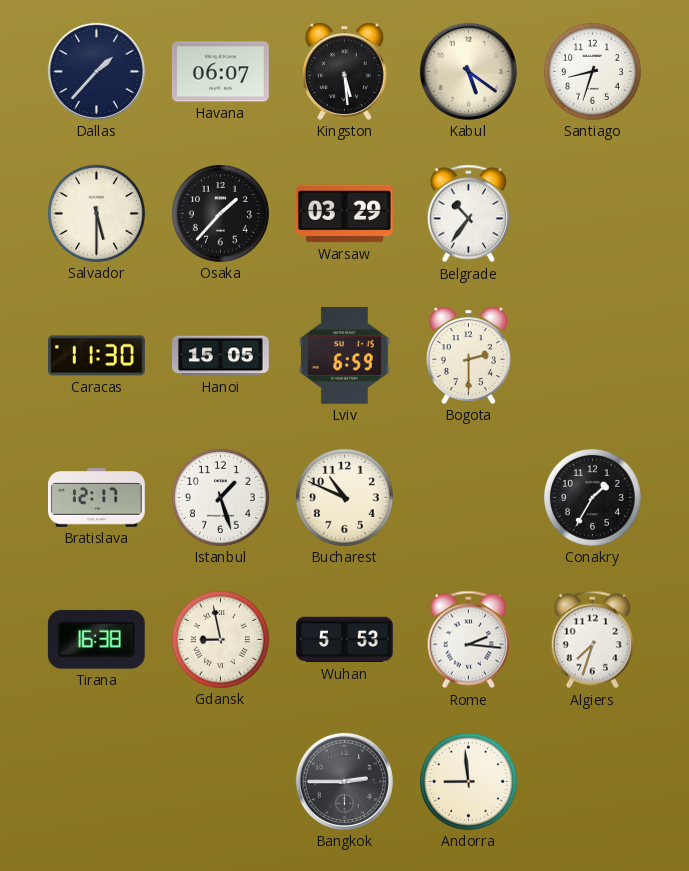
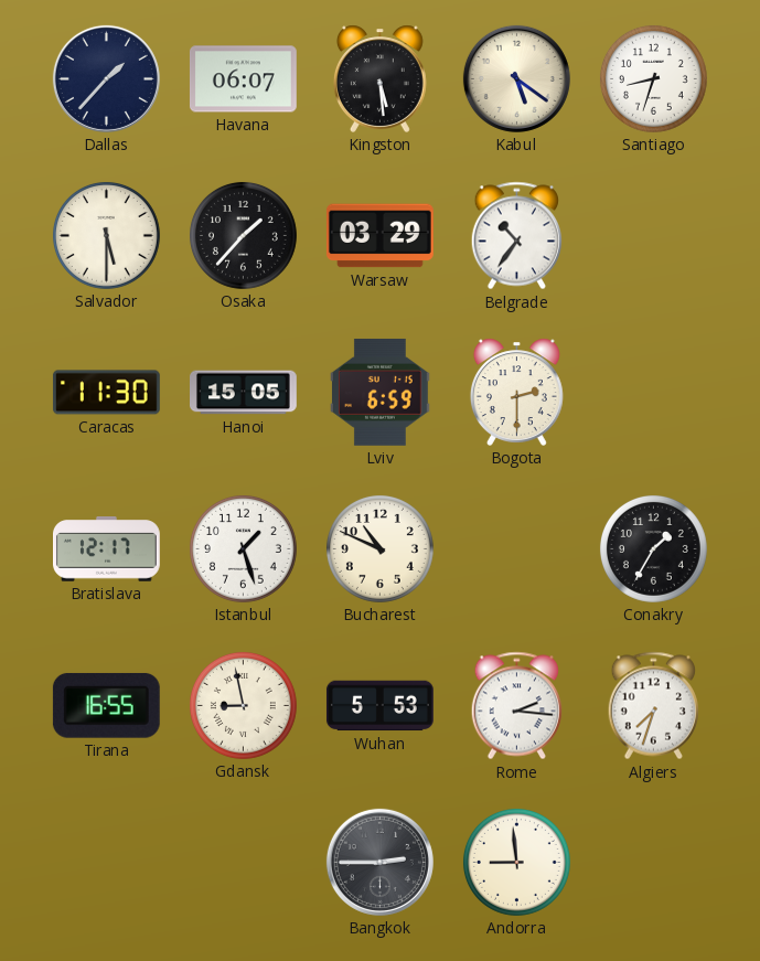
Tirana: 16:38 -> 16:55 (106, 705)
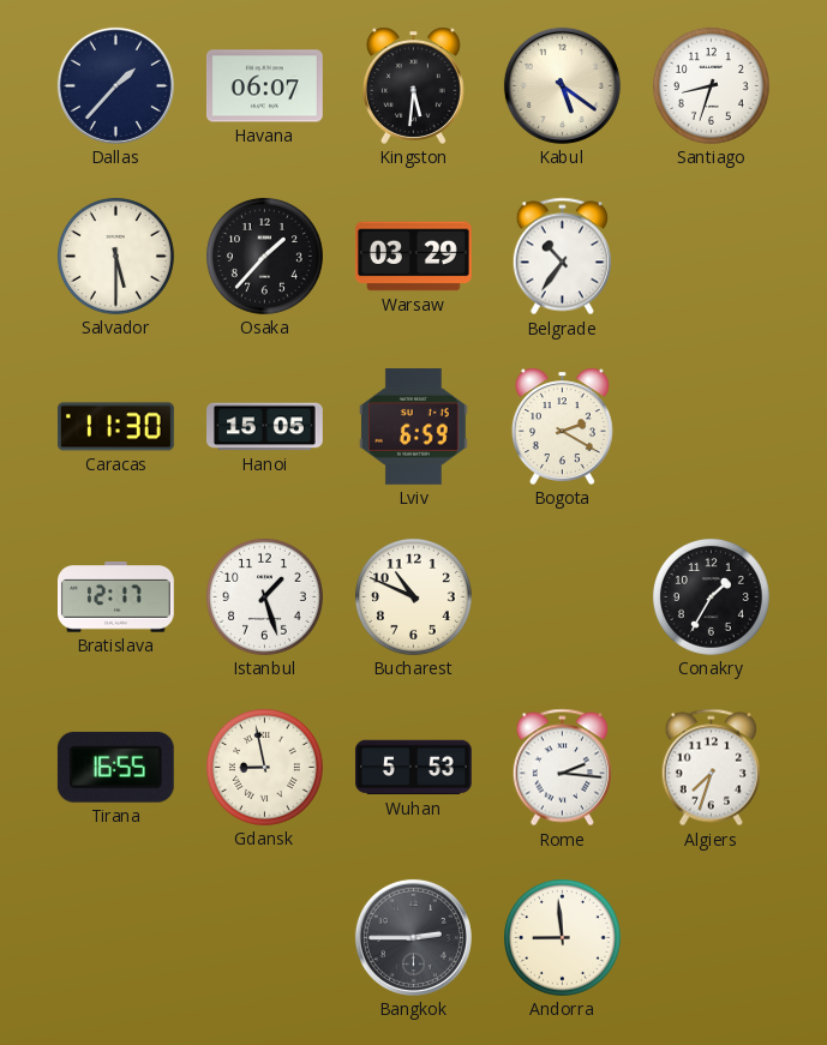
Kingston: 5:29 -> 5:31 (413, 85)
Bogota: 2:30 -> 2:20 (562, 426)
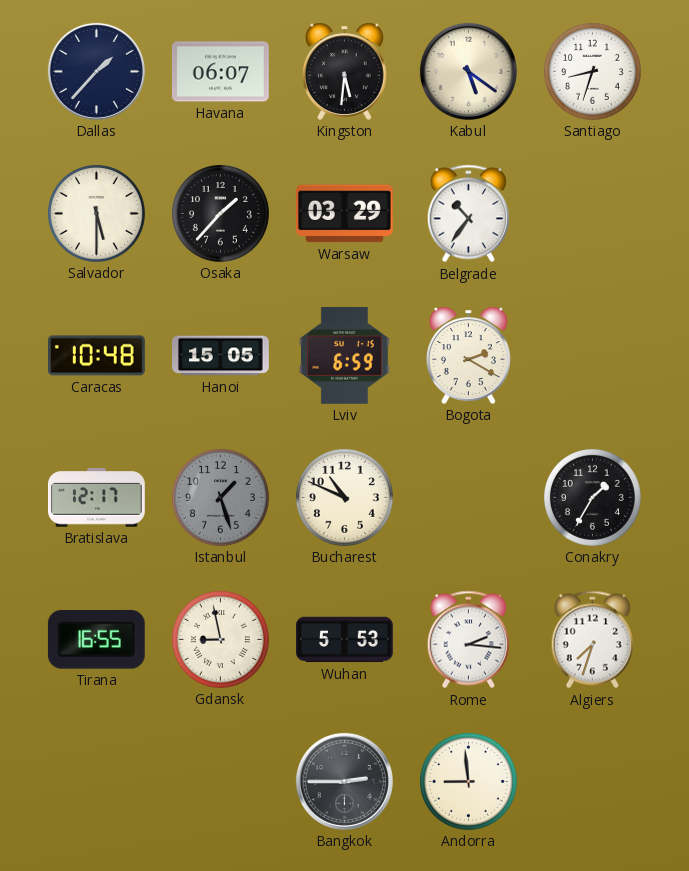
Caracas: 11:30 -> 10:48 (96, 356)
Istanbul dial: white -> grey (220, 497)
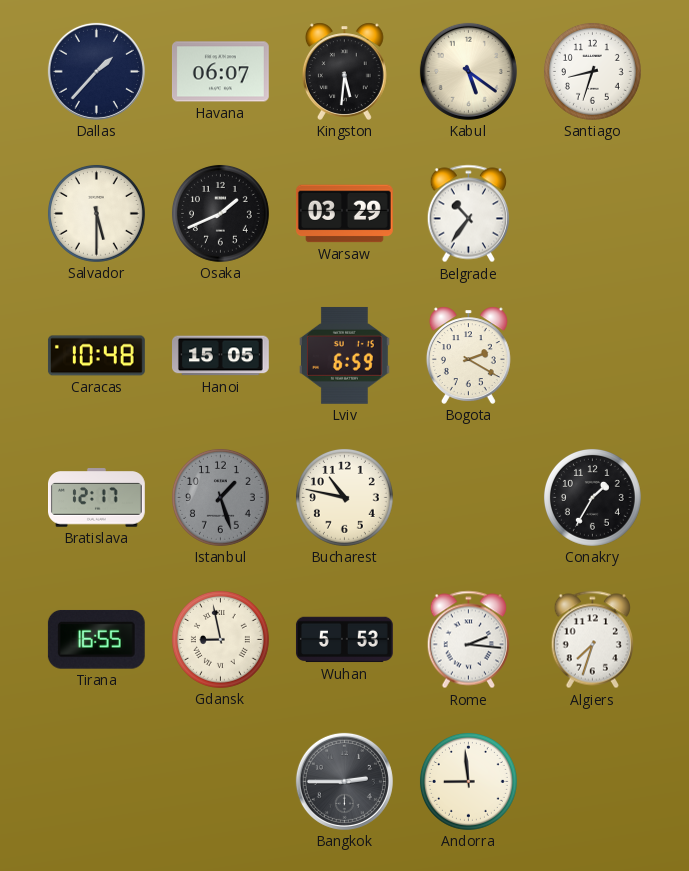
Osaka: 1:37 -> 1:41 (220, 213)
Bucharest: 10:49 -> 10:47 (344, 497)
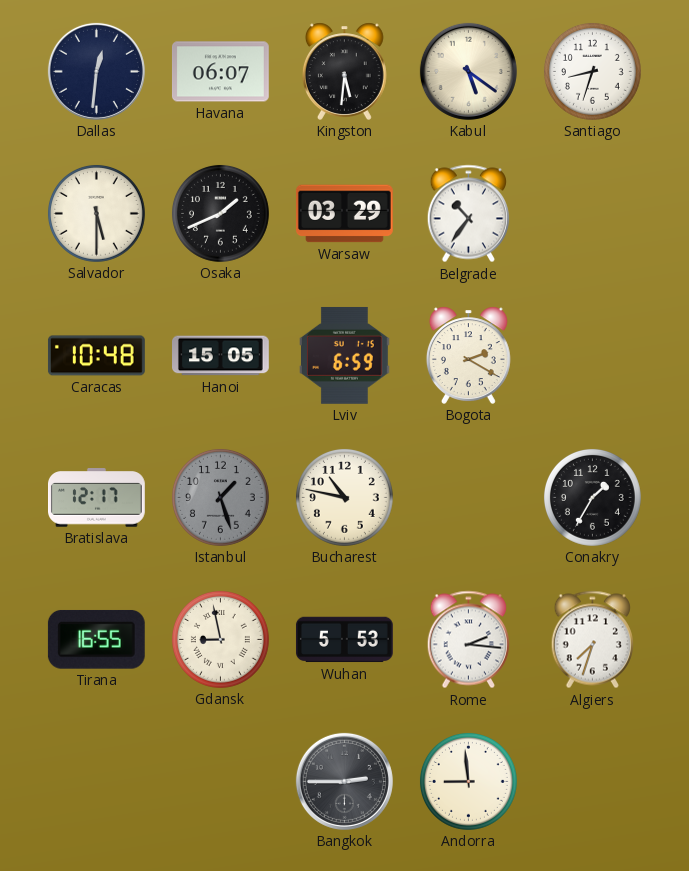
Dallas: 1:37 -> 12:31 (96, 71)
